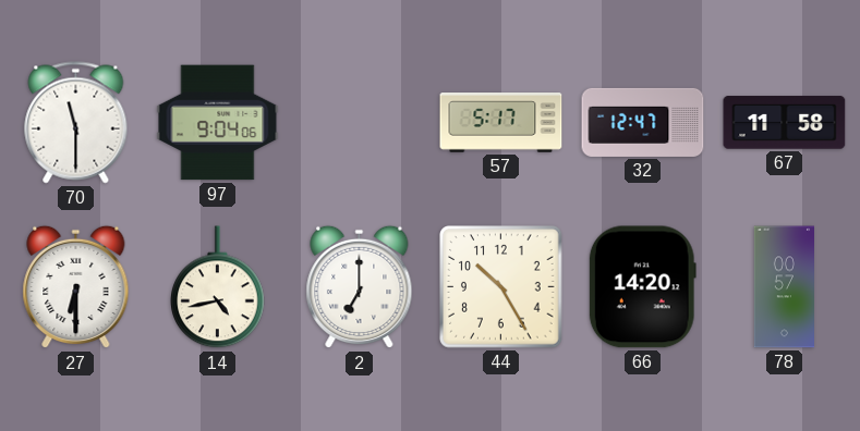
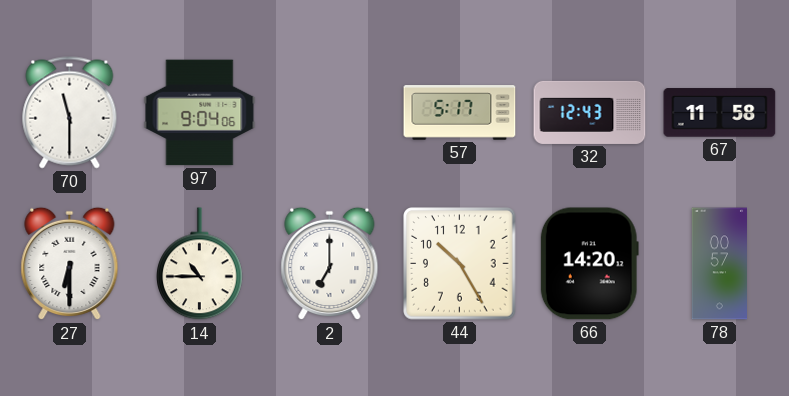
32: 12:47 -> 12:43 (590, 112)
14: 4:43 -> 10:45 (200, 264)
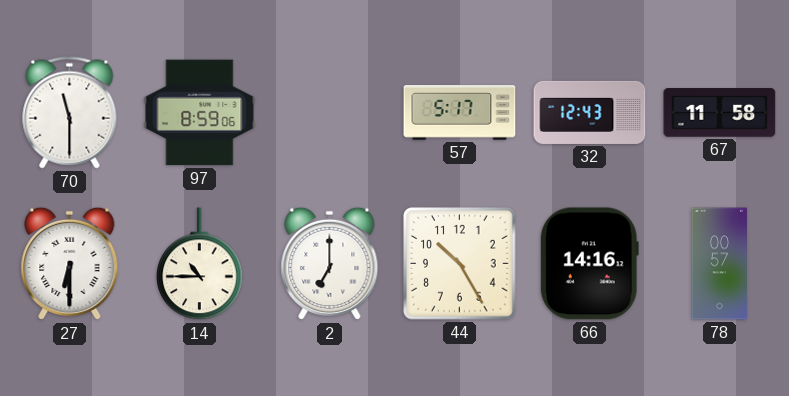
97: 9:04 -> 8:59 (200, 113)
66: 14:20 -> 14:16 (589, 264)
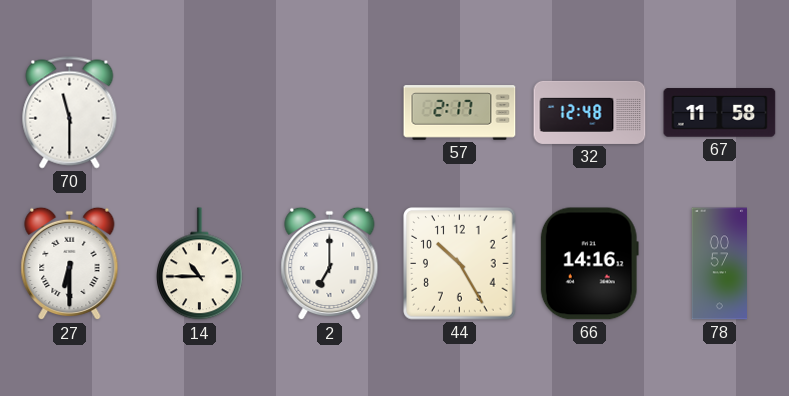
97: 8:59 -> none (200, 113)
57: 5:17 -> 2:17 (460, 113)
32: 12:43 -> 12:48 (590, 112)
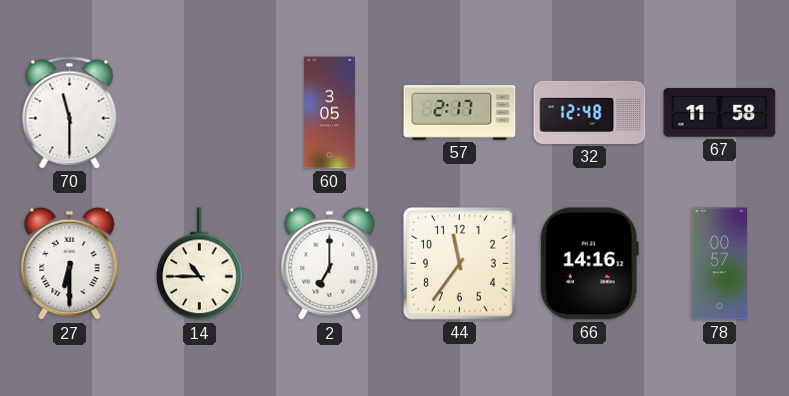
60: none -> 3:05 (330, 113)
44: 10:25 -> 11:36 (460, 264)
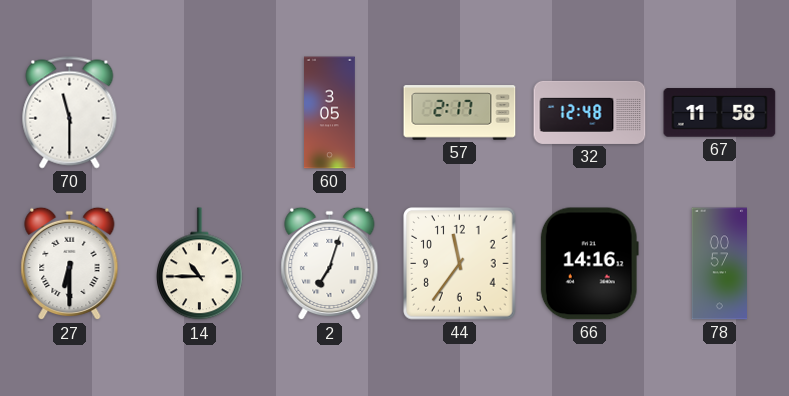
2: 7:00 -> 7:03 (330, 264)
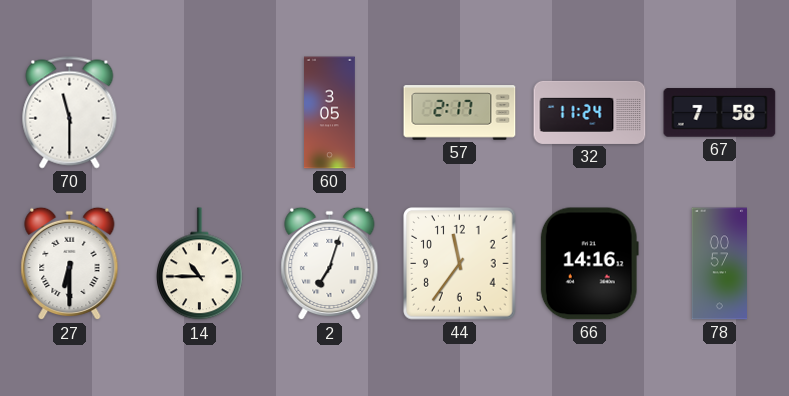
32: 12:48 -> 11:24 (590, 112)
67: 11:58 -> 7:58 (720, 113)
